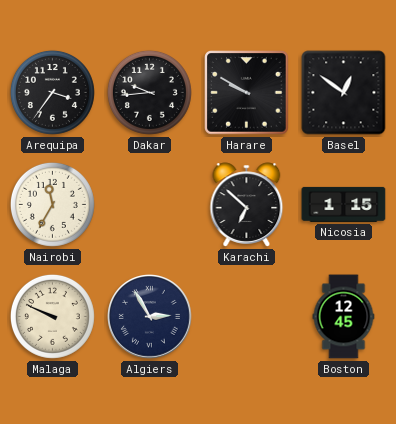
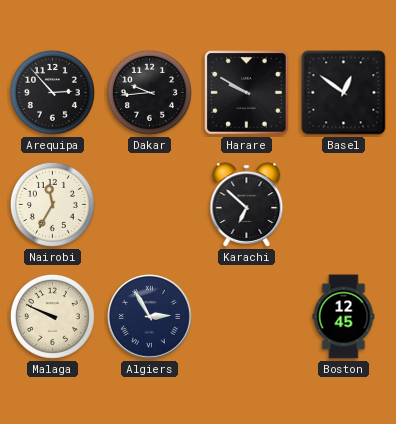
Arequipa: 3:36 -> 2:53 (52, 92)
Nicosia: 1:15 -> none (344, 204)
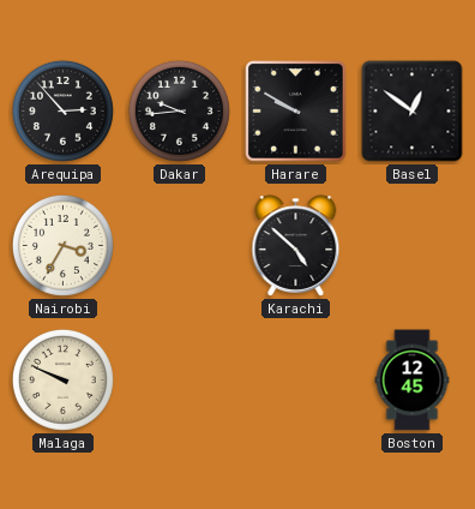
Nairobi: 11:35 -> 3:35 (62, 245)
Karachi: 6:52 -> 4:52 (296, 246)
Algiers: 2:55 -> none (150, 317)
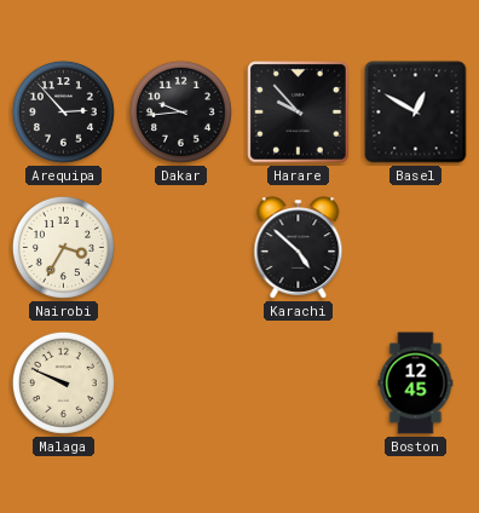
Harare: 9:50 -> 9:53 (299, 113)
Basel: 12:51 -> 12:50 (416, 113)
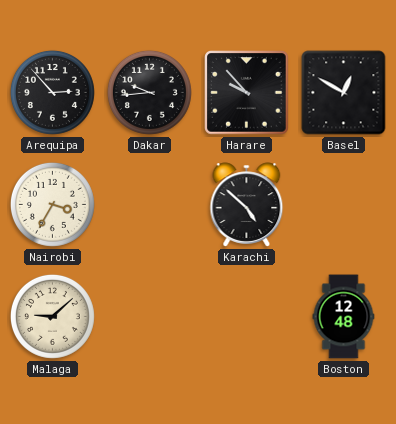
Malaga: 9:49 -> 9:08 (52, 316)
Boston: 12:45 -> 12:48 (344, 317)
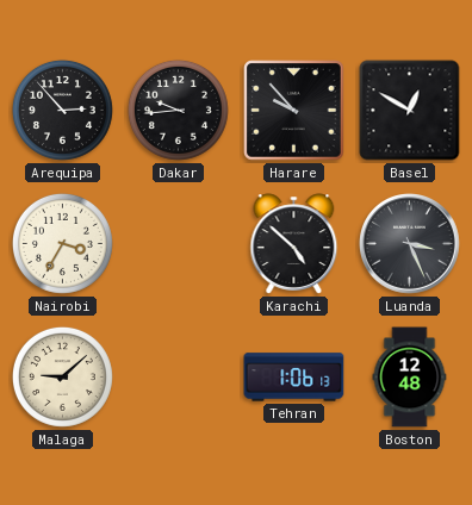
Luanda: none -> 3:26 (410, 244)
Tehran: none -> 1:06 (294, 378)
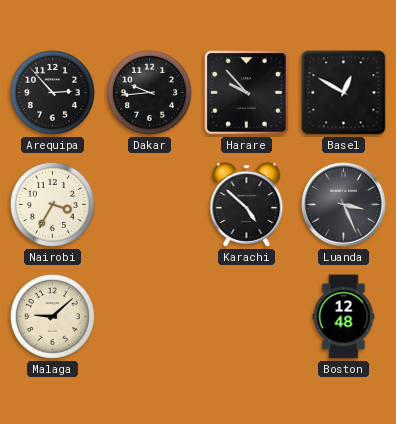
Tehran: 1:06 -> none (294, 378)
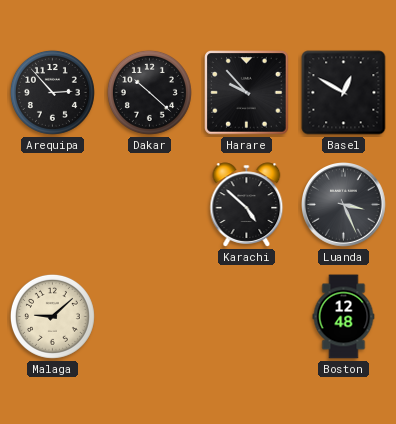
Dakar: 9:44 -> 10:22 (149, 92)
Nairobi: 3:35 -> none (52, 204)
